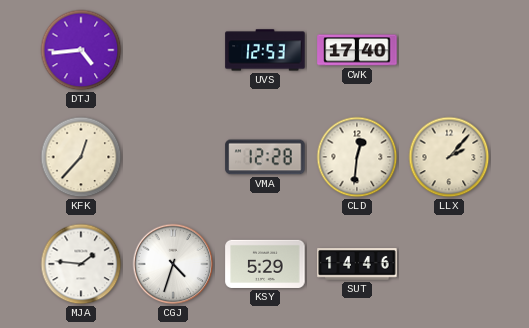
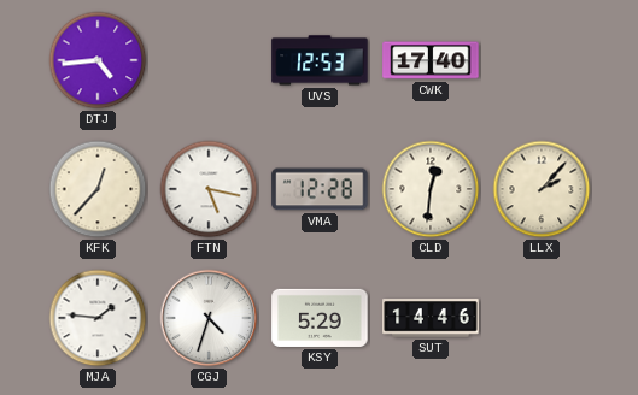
FTN: none -> 5:17 (209, 189)
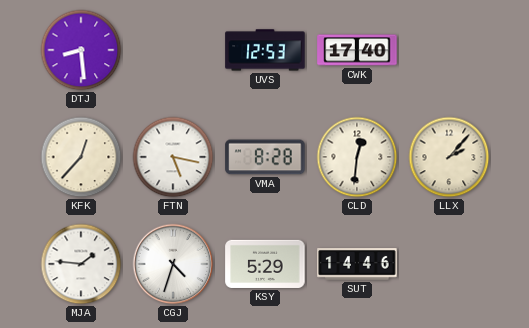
DTJ: 4:44 -> 8:29 (81, 50)
VMA: 12:28 -> 8:28 (265, 157)
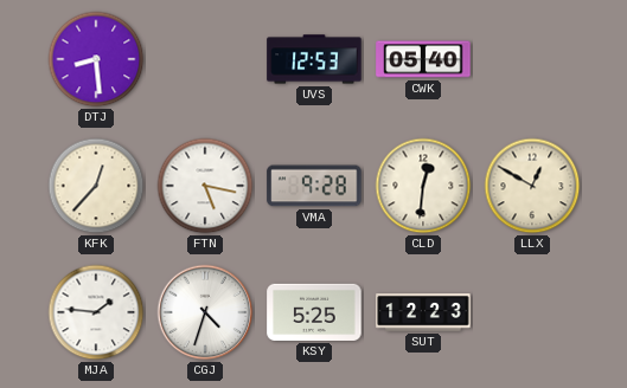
CWK: 17:40 -> 05:40 (423, 59)
VMA: 8:28 -> 9:28 (314, 186)
LLX: 2:07 -> 12:50 (532, 186)
KSY: 5:29 -> 5:25 (314, 312)
SUT: 14:46 -> 12:23 (423, 312)
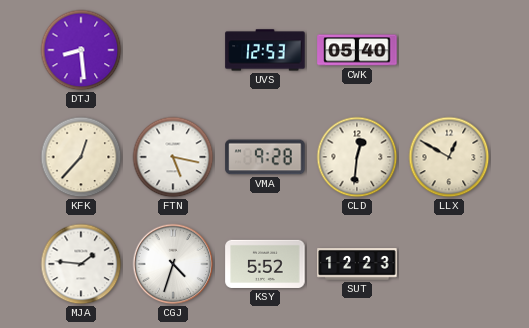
KSY: 5:25 -> 5:52 (265, 264)
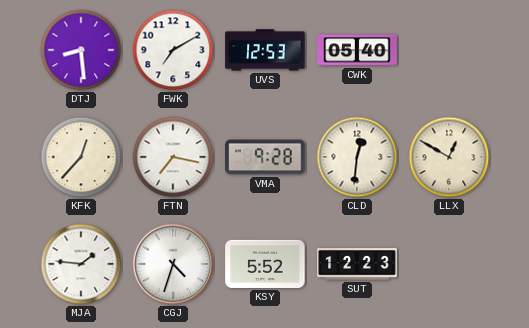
FWK: none -> 7:10 (173, 50)
FTN: 5:17 -> 7:17 (173, 157)
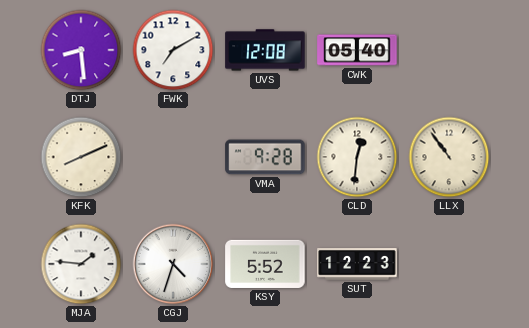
UVS: 12:53 -> 12:08 (265, 50)
KFK: 12:37 -> 8:11 (81, 157)
FTN: 7:17 -> none (173, 157)
LLX: 12:50 -> 10:54 (449, 157)
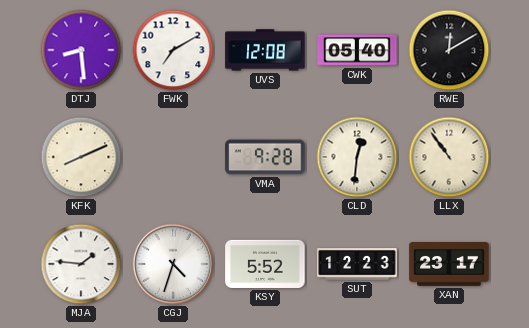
RWE: none -> 12:10 (449, 50)
XAN: none -> 23:17 (449, 265)
